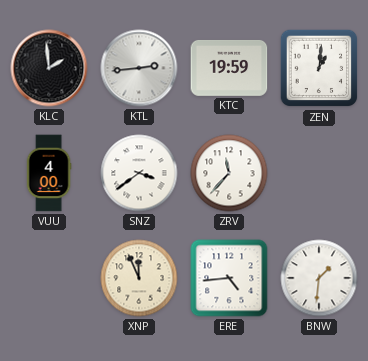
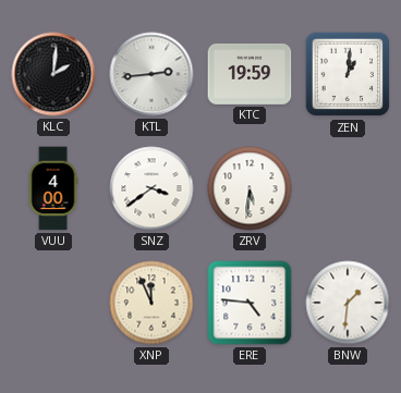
KLC: 1:59 -> 2:01 (53, 74)
ZRV: 11:37 -> 5:31 (250, 188)
ERE: 4:44 -> 4:46 (250, 303)
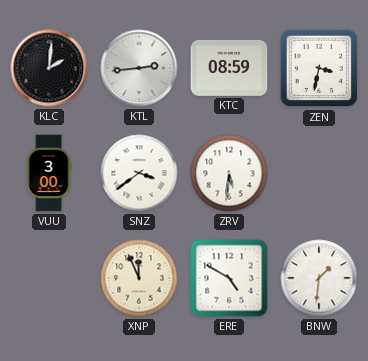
KTC: 19:59 -> 08:59 (229, 68)
ZEN: 1:01 -> 3:32 (319, 68)
VUU: 4:00 -> 3:00 (49, 173)
ERE: 4:46 -> 4:50 (229, 278)
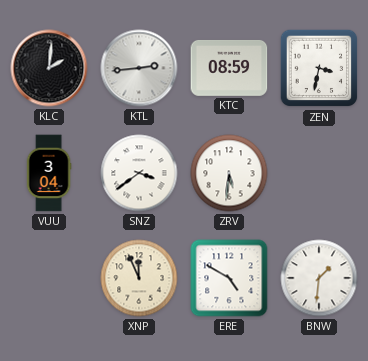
VUU: 3:00 -> 3:04 (49, 173)
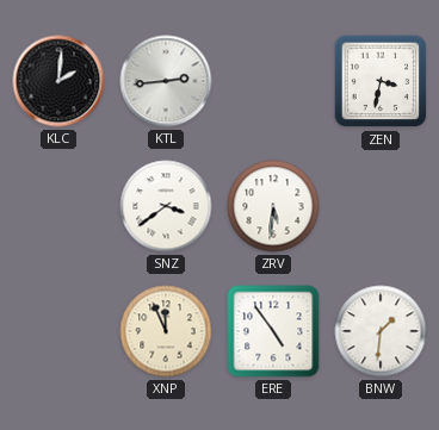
KTC: 08:59 -> none (229, 68)
VUU: 3:04 -> none (49, 173)
ERE: 4:50 -> 4:54 (273, 331)
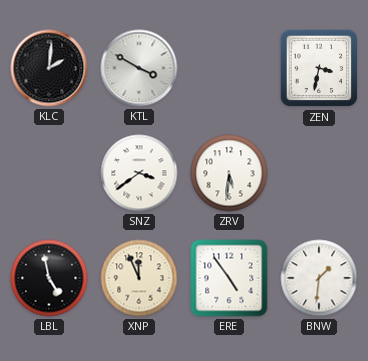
KTL: 2:44 -> 3:50 (139, 68)
LBL: none -> 4:58 (49, 278)
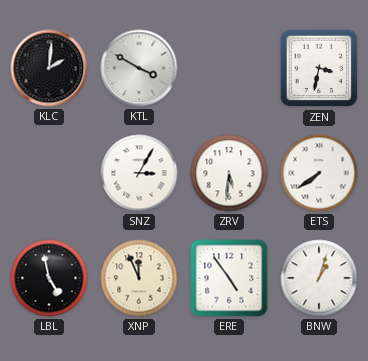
SNZ: 3:39 -> 3:05 (139, 173)
ETS: none -> 7:39 (319, 173)
BNW: 1:31 -> 1:03 (319, 278)
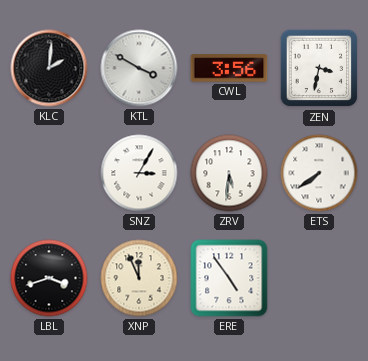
CWL: none -> 3:56 (229, 68)
LBL: 4:58 -> 3:42 (49, 278)
BNW: 1:03 -> none (319, 278)
